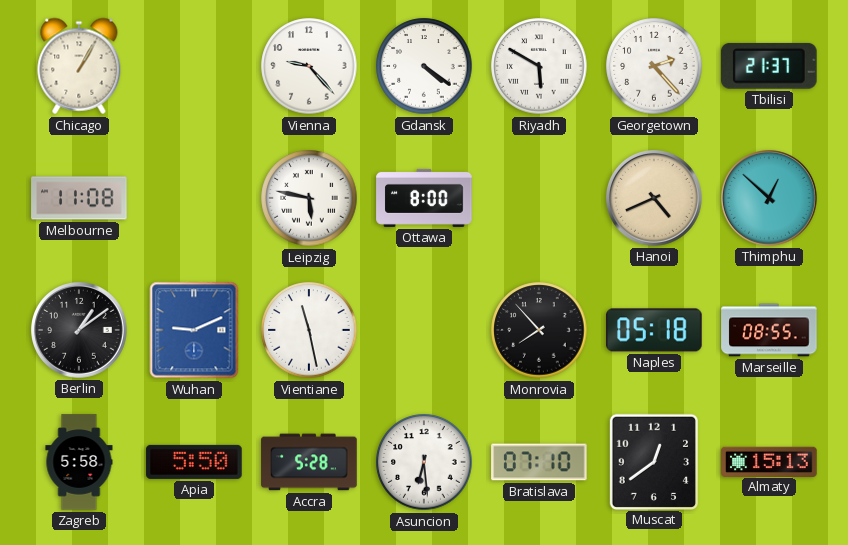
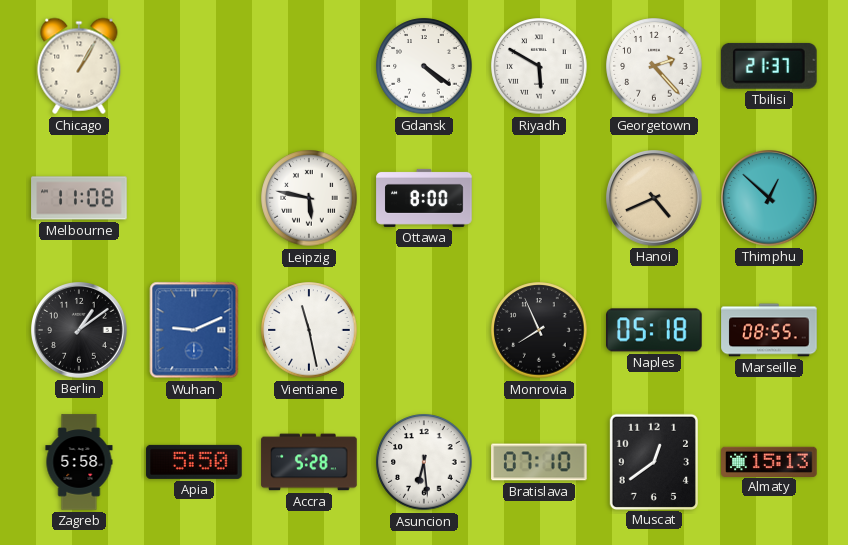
Vienna: 9:23 -> none (309, 66)
Monrovia: 7:53 -> 7:56 (539, 330)
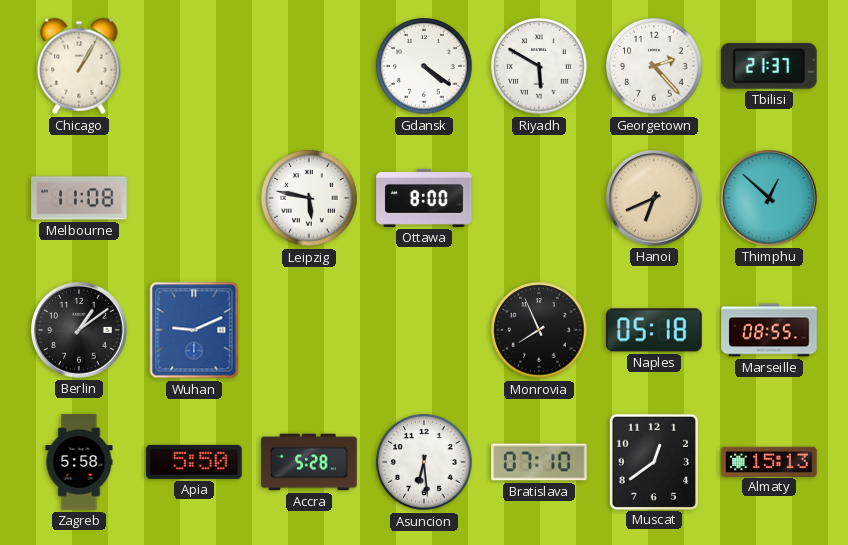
Hanoi: 4:41 -> 6:41 (655, 199)
Vientiane: 11:28 -> none (309, 330)
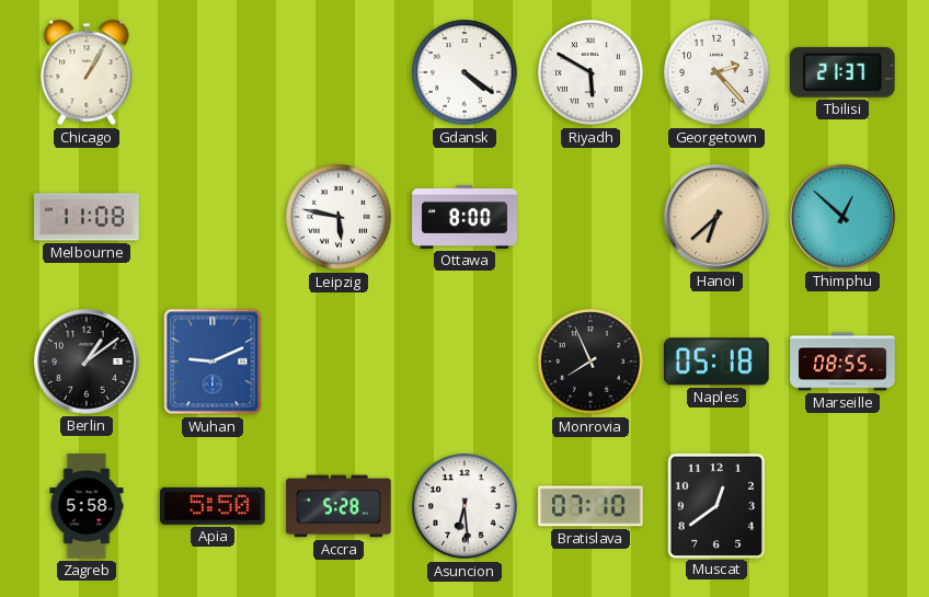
Hanoi: 6:41 -> 6:38 (718, 218)
Almaty: 15:13 -> none (769, 461)
